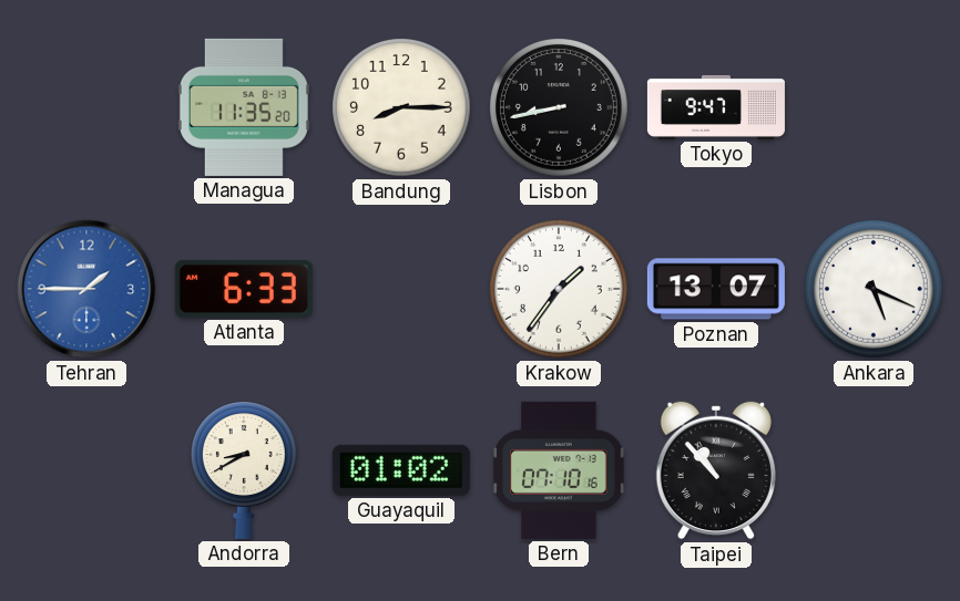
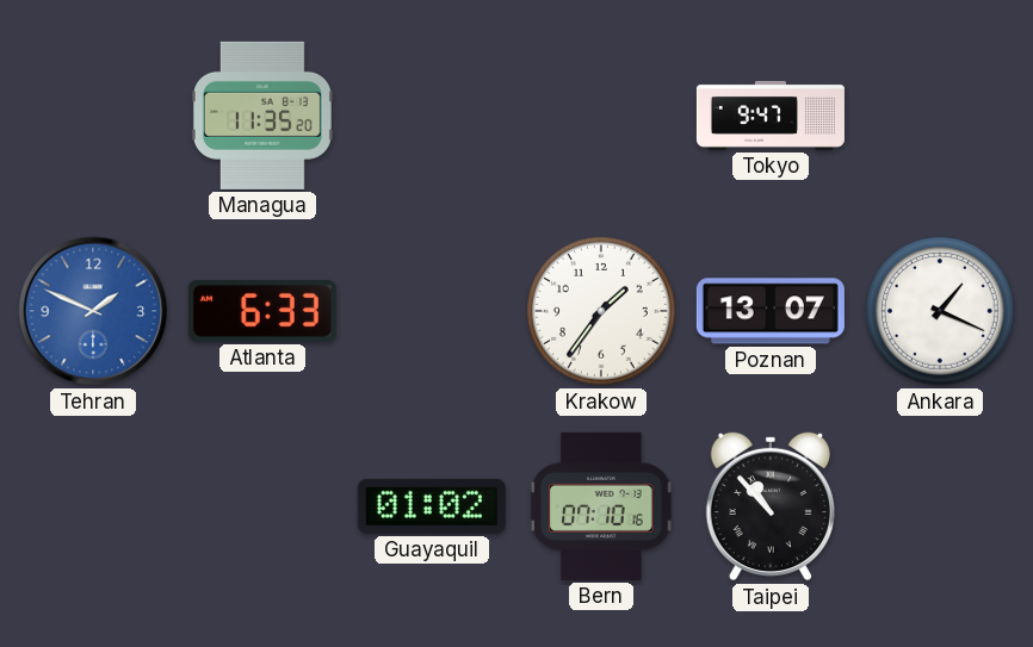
Bandung: 8:15 -> none (402, 108)
Lisbon: 8:43 -> none (560, 108)
Tehran: 1:45 -> 1:49 (93, 311)
Ankara: 5:19 -> 1:19 (941, 312)
Andorra: 8:40 -> none (244, 470)
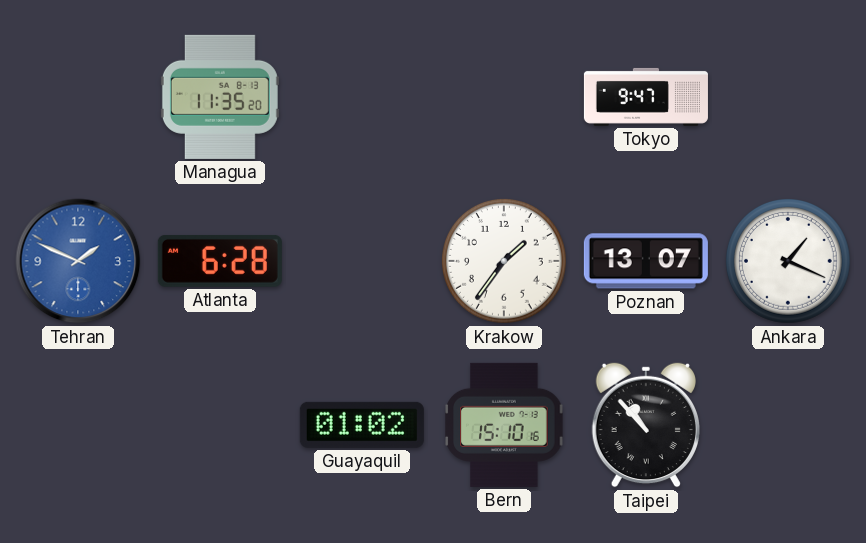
Atlanta: 6:33 -> 6:28 (220, 261)
Bern: 07:10 -> 15:10 (504, 425)
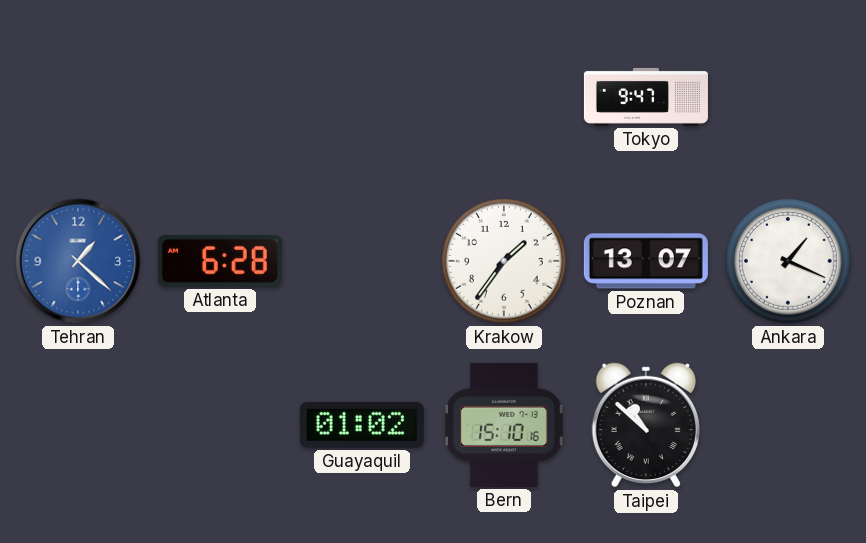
Managua: 11:35 -> none (220, 97)
Tehran: 1:49 -> 1:22 (78, 261)
Taipei: 10:53 -> 10:52 (646, 425)
